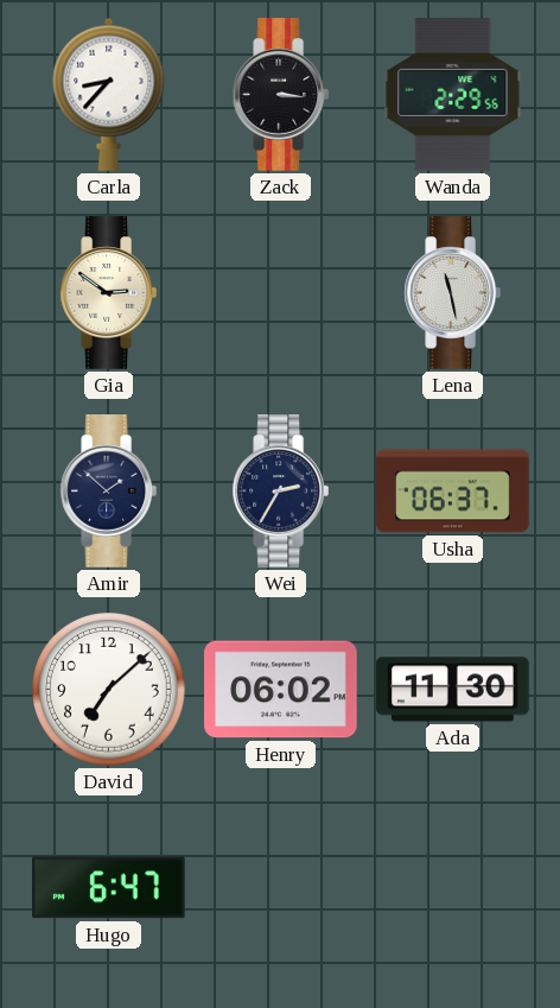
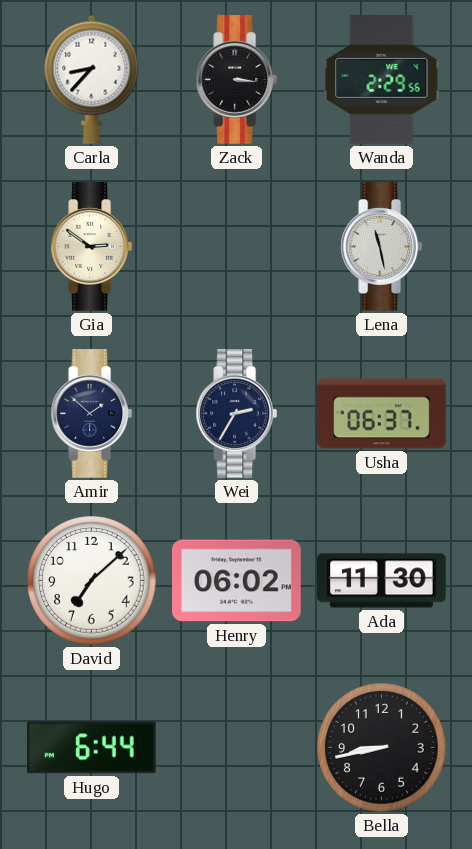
Hugo: 6:47 -> 6:44 (92, 748)
Bella: none -> 8:43 (382, 748)
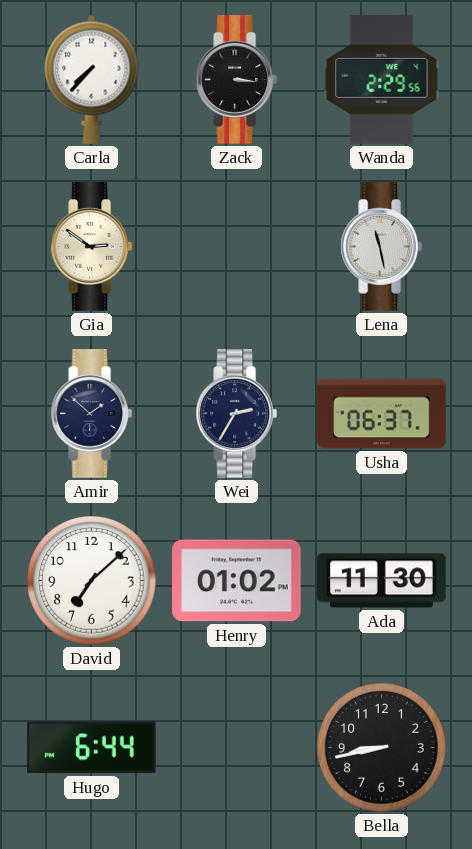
Carla: 8:37 -> 7:37 (92, 79)
Henry: 06:02 -> 01:02 (237, 581)
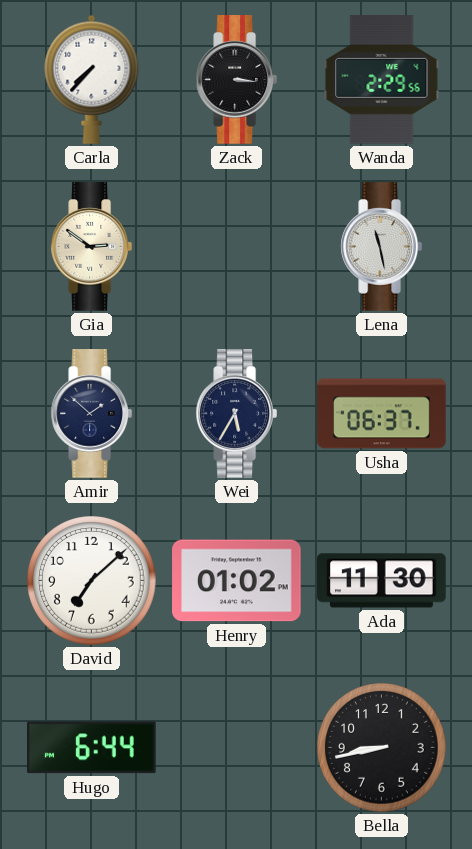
Wei: 2:35 -> 5:35 (236, 414)
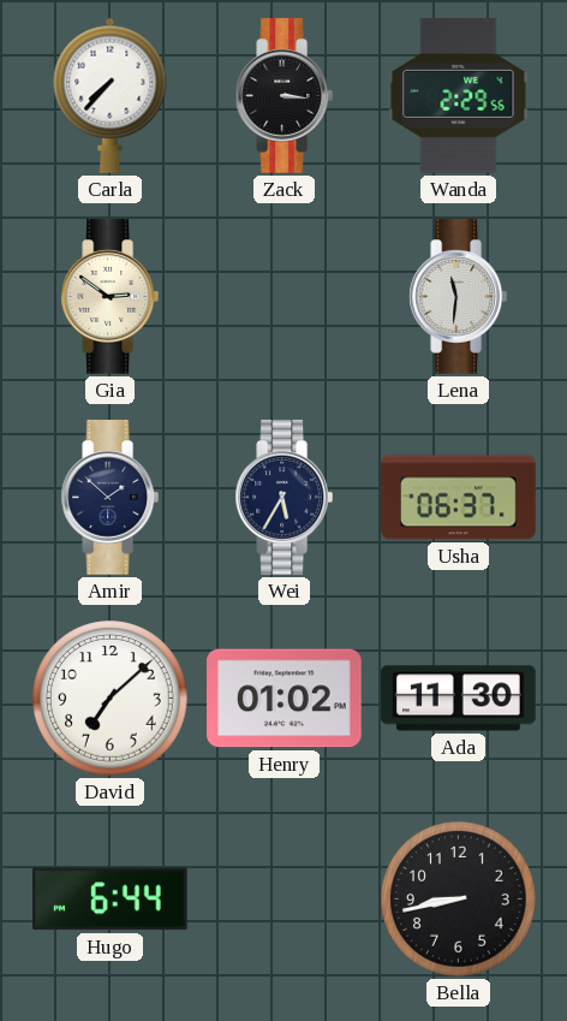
Lena: 11:28 -> 11:31 (458, 297)
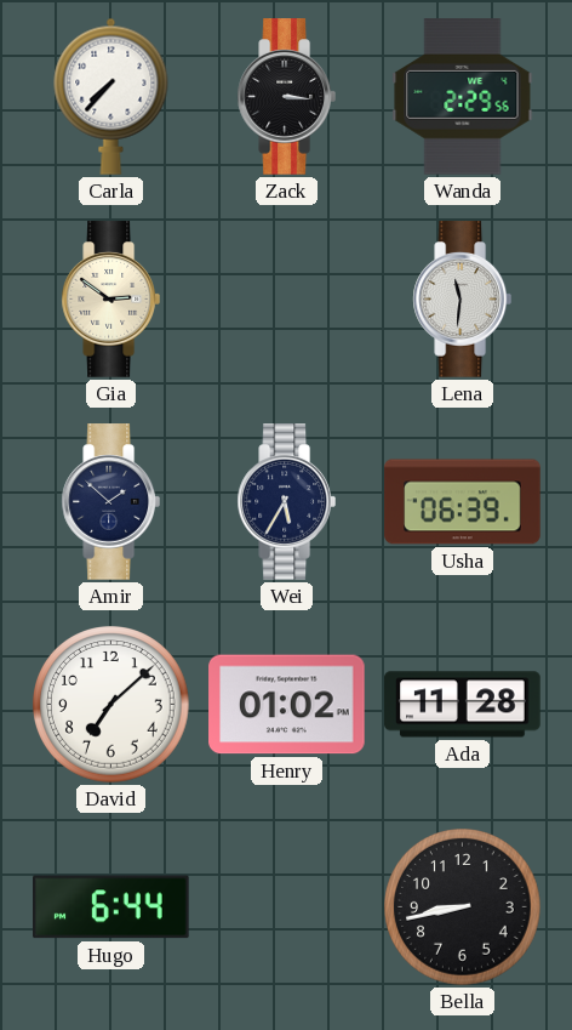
Usha: 06:37 -> 06:39 (463, 502)
Ada: 11:30 -> 11:28 (463, 705)
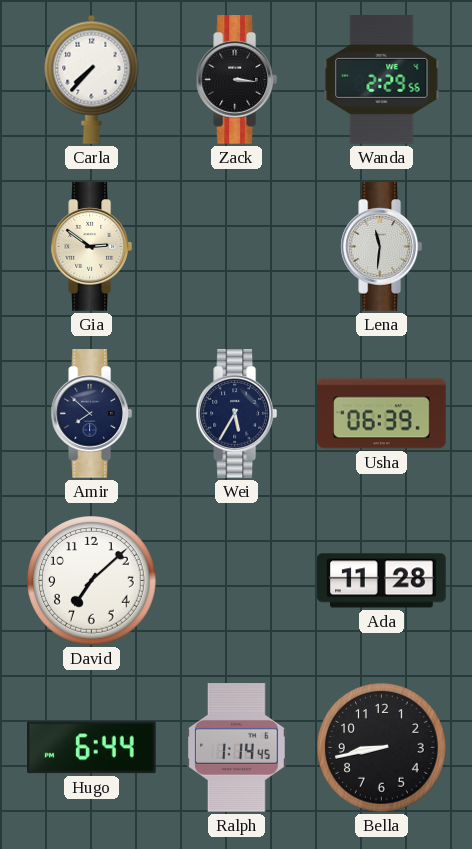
Amir: 1:52 -> 7:52 (91, 414)
Henry: 01:02 -> none (287, 705)
Ralph: none -> 1:14 (237, 748)
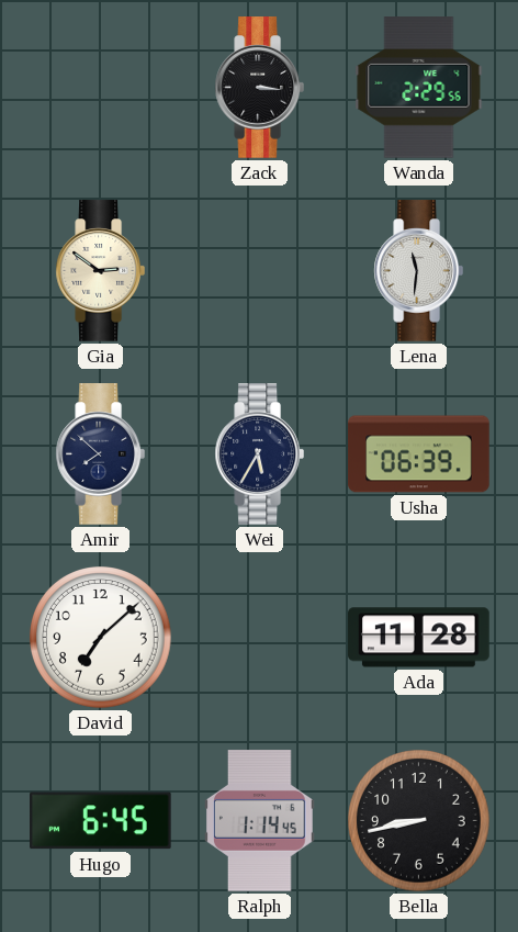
Carla: 7:37 -> none (92, 79)
Hugo: 6:44 -> 6:45 (101, 821)
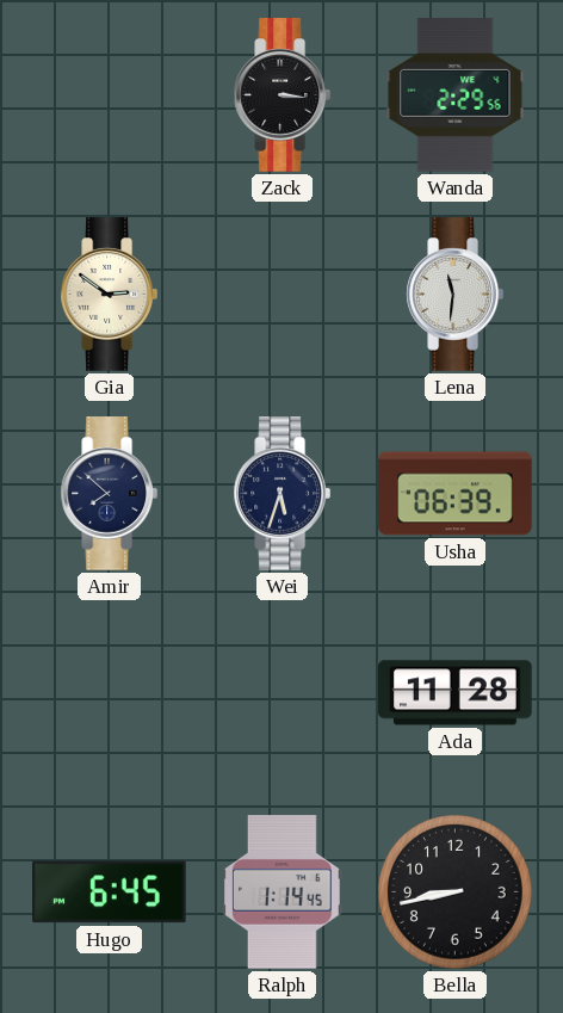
Wei: 5:35 -> 5:33 (281, 494)
David: 7:08 -> none (101, 638)
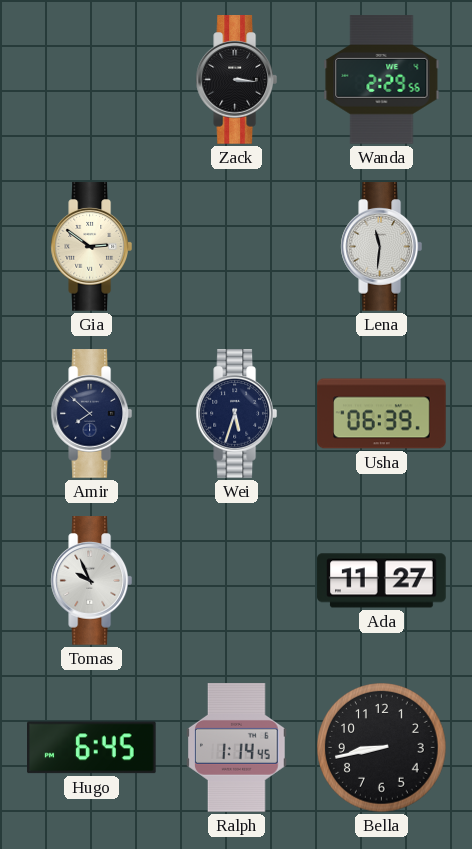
Tomas: none -> 9:56 (91, 581)
Ada: 11:28 -> 11:27 (382, 581)
